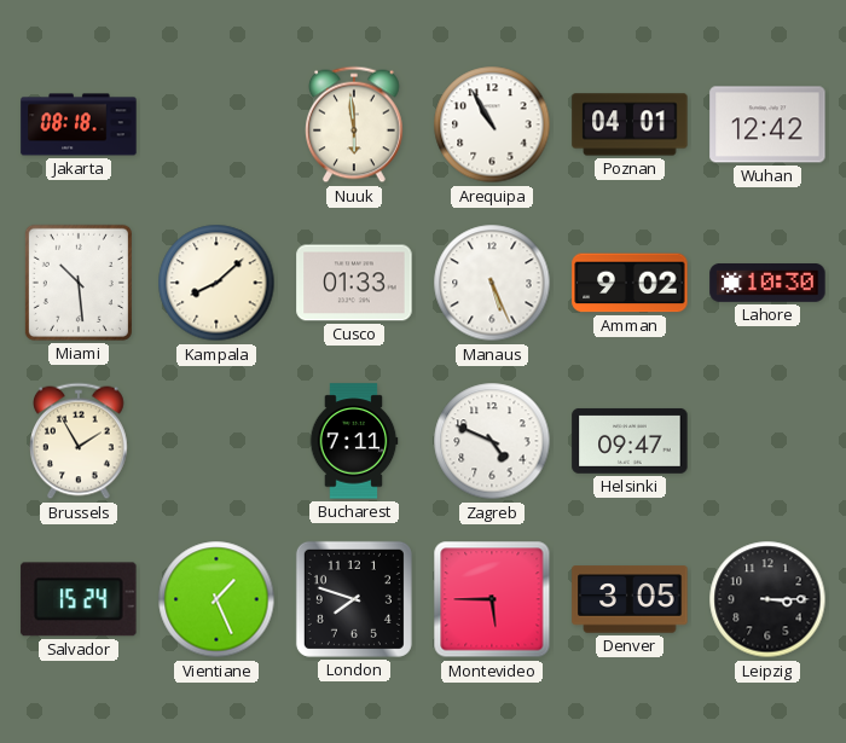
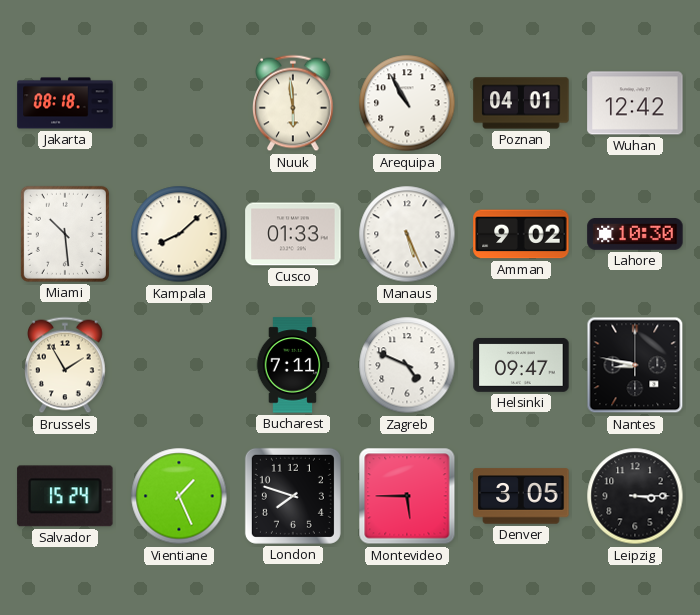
Nantes: none -> 8:47 (635, 365)
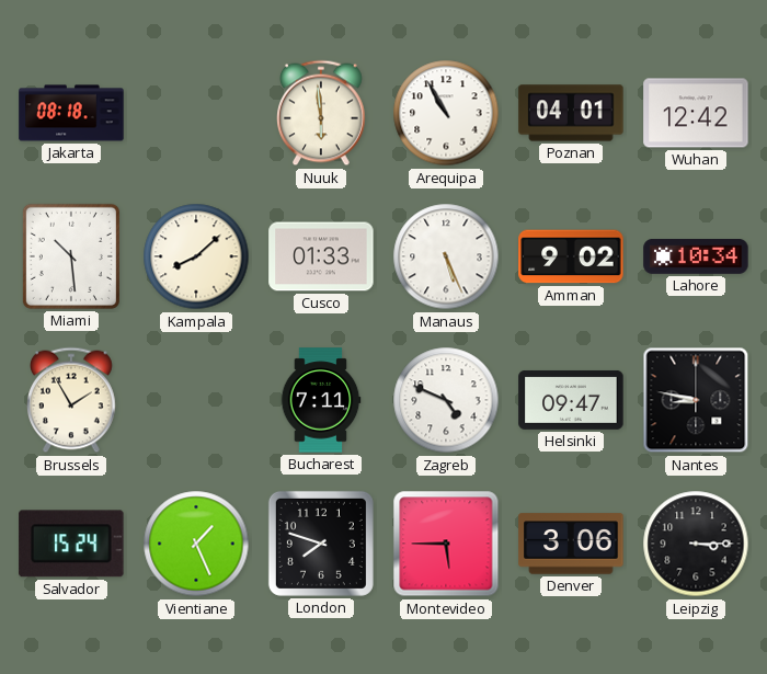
Lahore: 10:30 -> 10:34 (696, 258)
Denver: 3:05 -> 3:06 (571, 544)
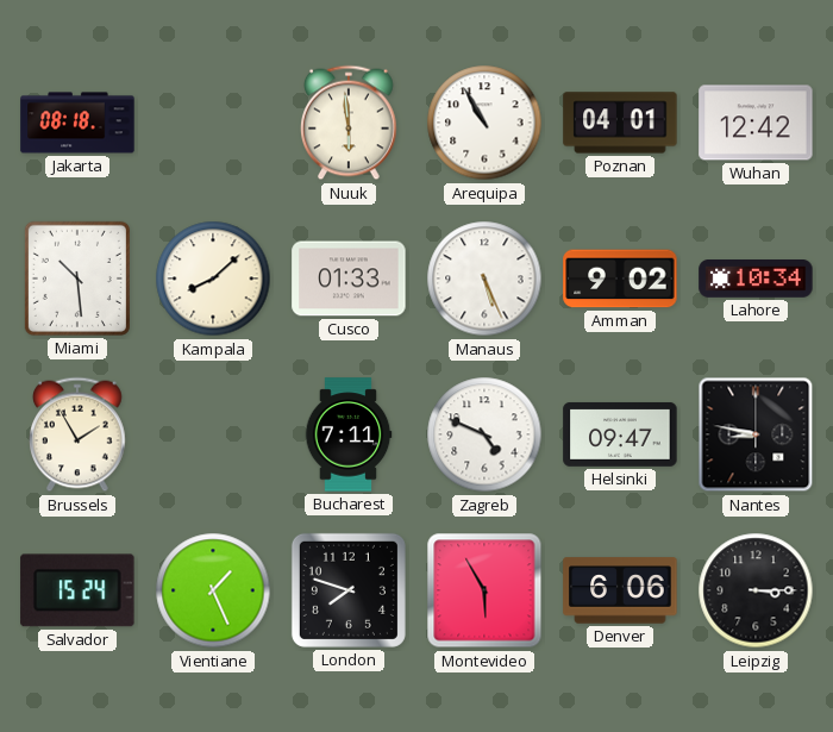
Montevideo: 5:45 -> 5:55 (484, 590)
Denver: 3:06 -> 6:06 (620, 590)
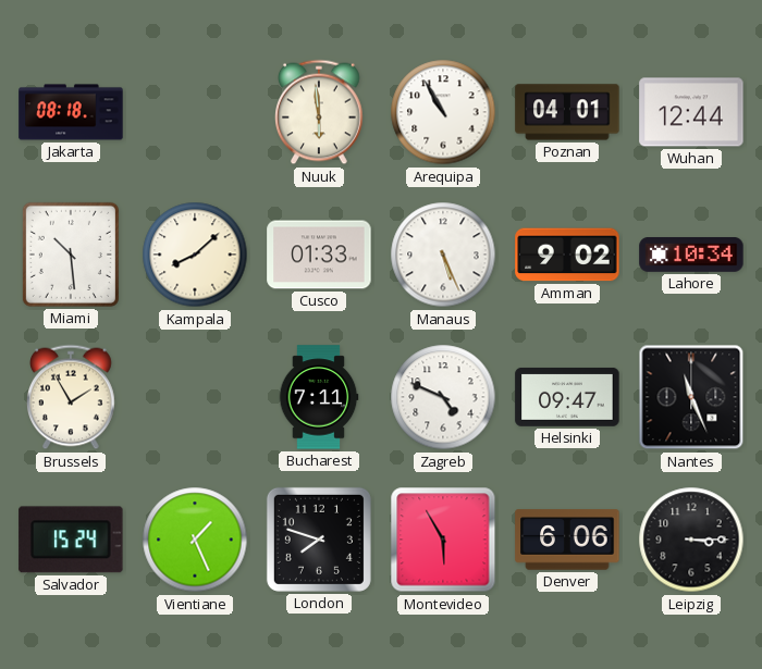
Wuhan: 12:42 -> 12:44 (691, 112)
Nantes: 8:47 -> 11:26 (691, 397)
